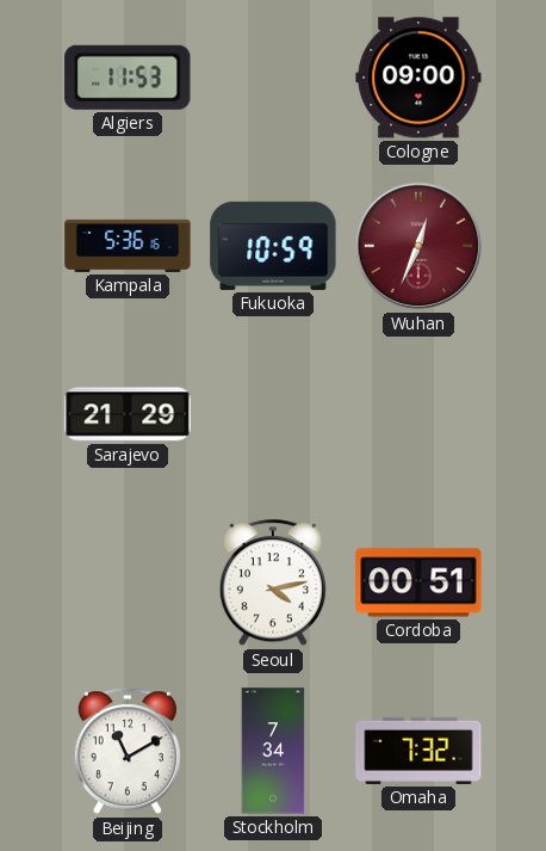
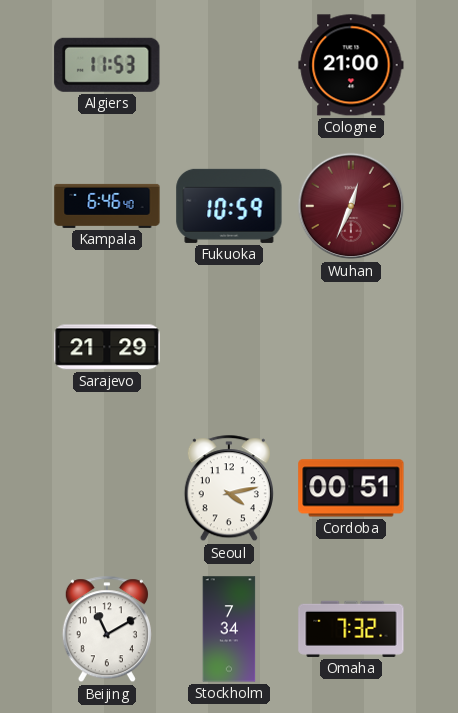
Cologne: 09:00 -> 21:00 (351, 65)
Kampala: 5:36 -> 6:46 (107, 206)
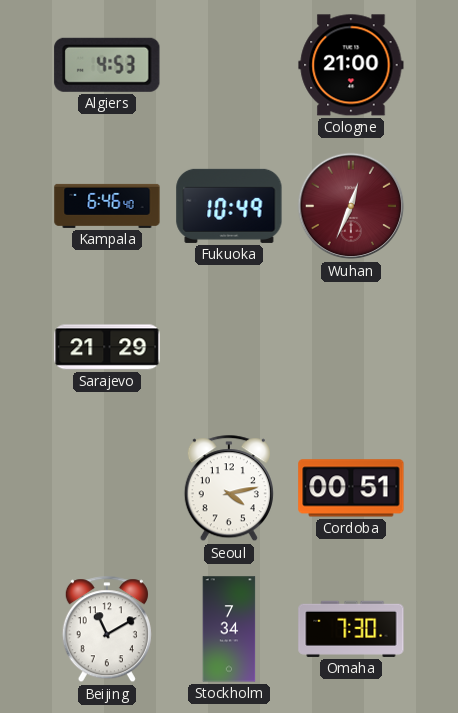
Algiers: 11:53 -> 4:53 (107, 65)
Fukuoka: 10:59 -> 10:49 (229, 206)
Omaha: 7:32 -> 7:30 (351, 629)
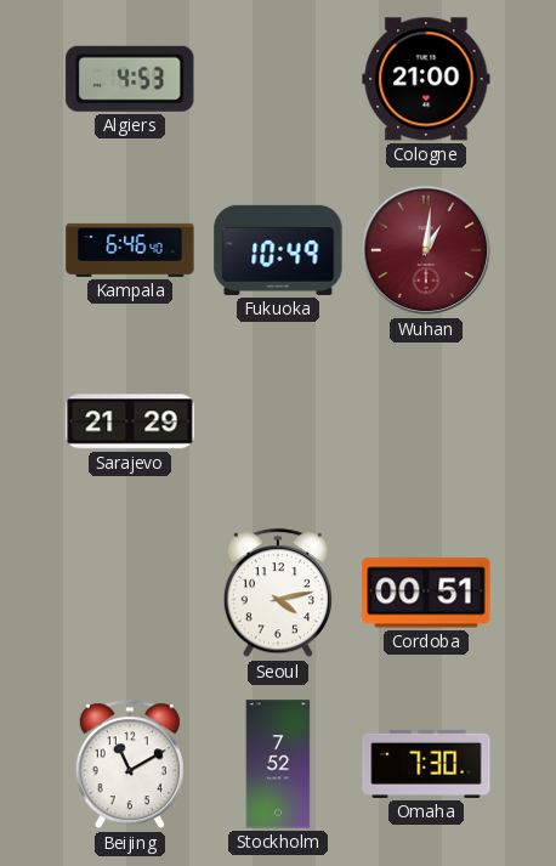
Wuhan: 12:34 -> 1:01 (426, 250)
Stockholm: 7:34 -> 7:52 (278, 764)
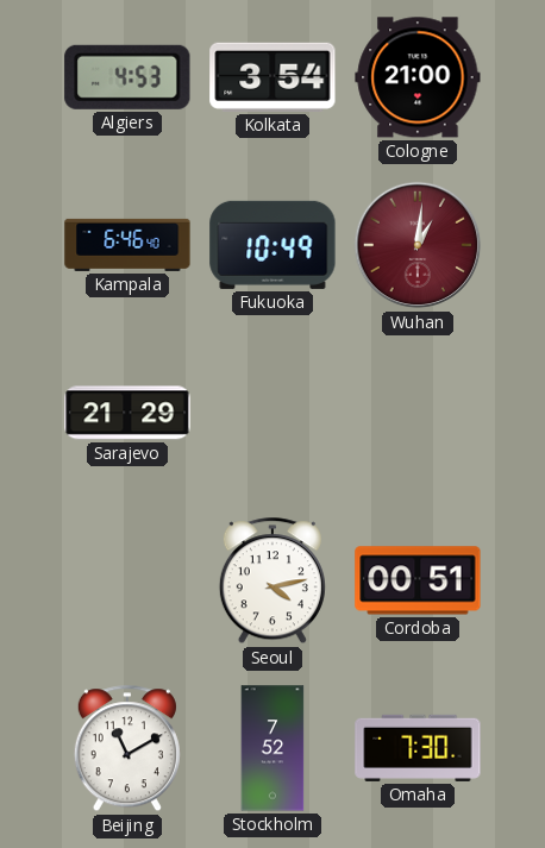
Kolkata: none -> 3:54 (272, 77)
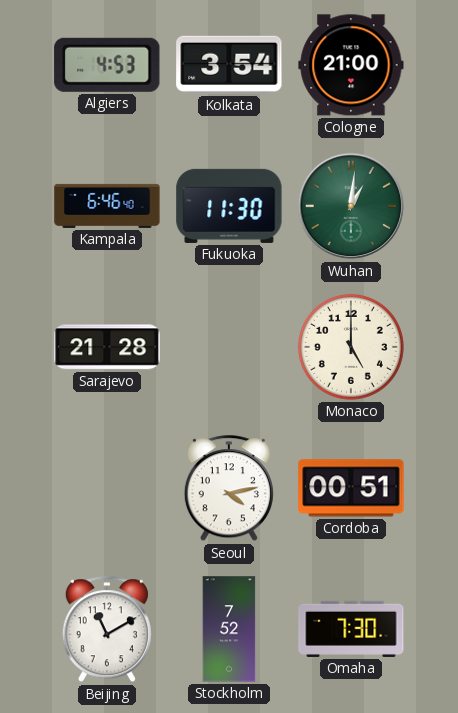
Fukuoka: 10:49 -> 11:30 (229, 206)
Wuhan dial: burgundy -> green (351, 206)
Sarajevo: 21:29 -> 21:28 (107, 347)
Monaco: none -> 5:00 (351, 347)
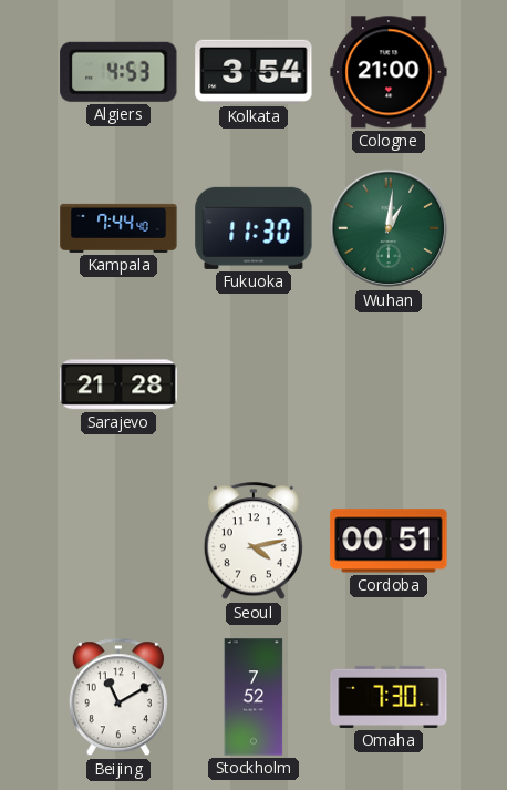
Kampala: 6:46 -> 7:44 (118, 228)
Monaco: 5:00 -> none (351, 347)
